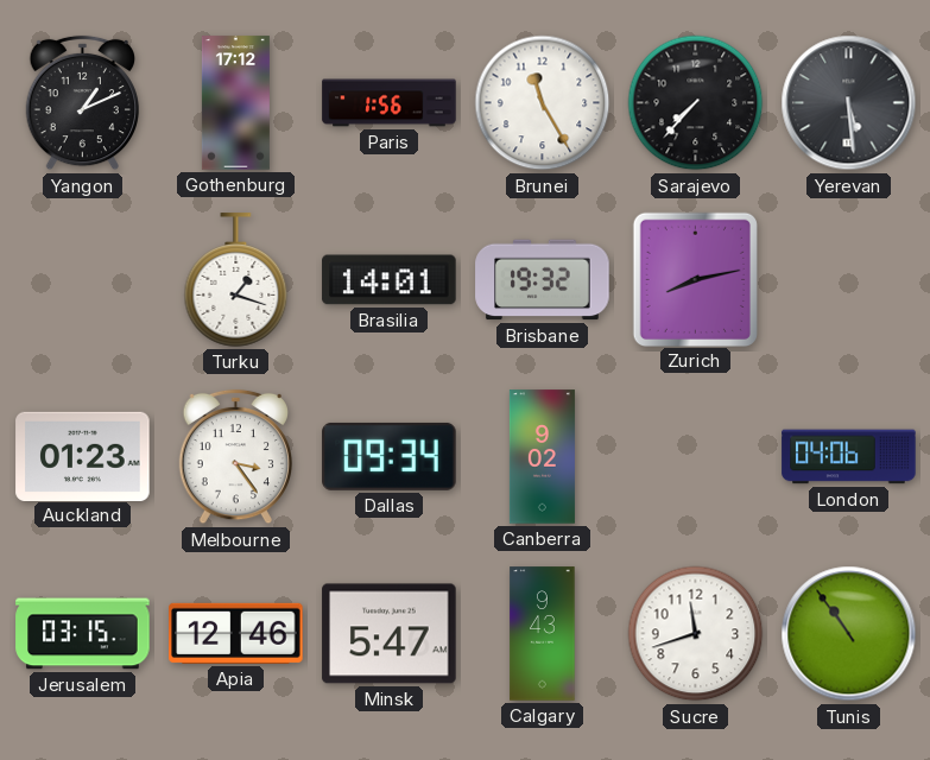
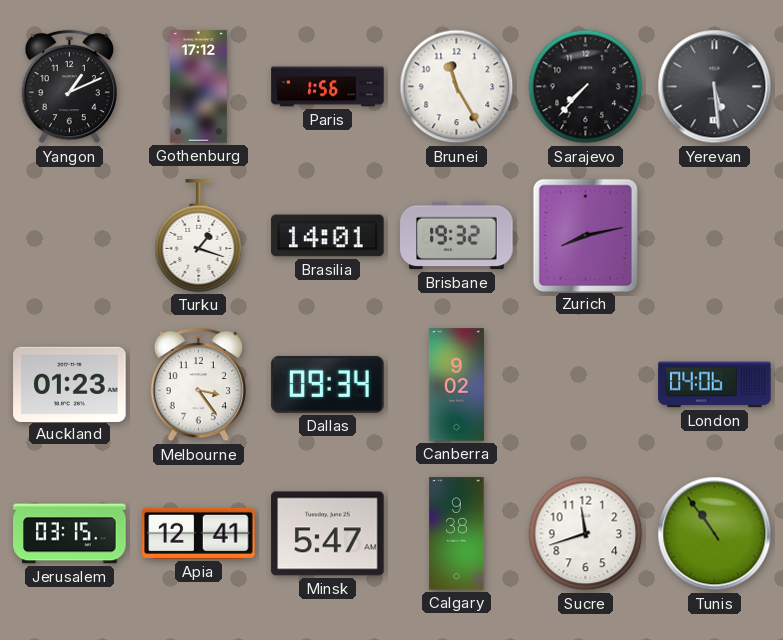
Apia: 12:46 -> 12:41 (199, 533)
Calgary: 9:43 -> 9:38 (457, 534)
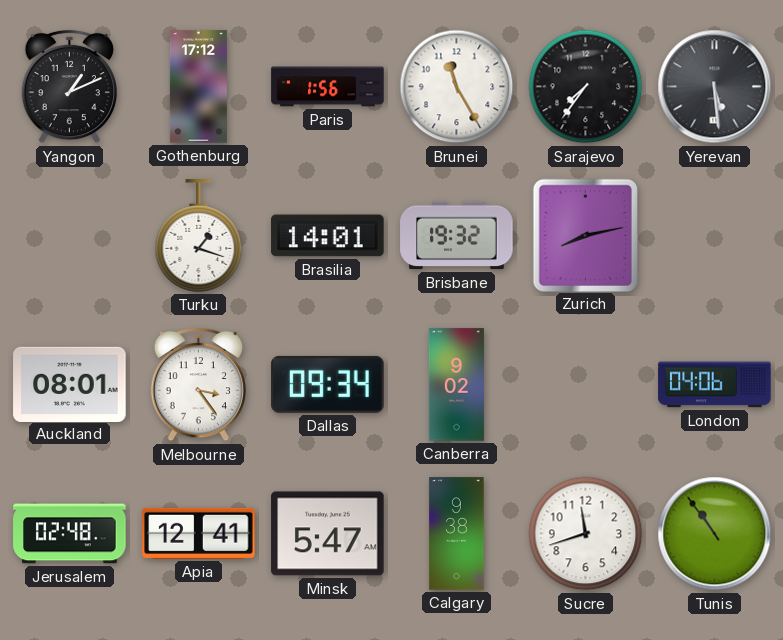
Sarajevo: 7:37 -> 7:36 (586, 87)
Auckland: 01:23 -> 08:01 (70, 384)
Jerusalem: 03:15 -> 02:48 (70, 534)
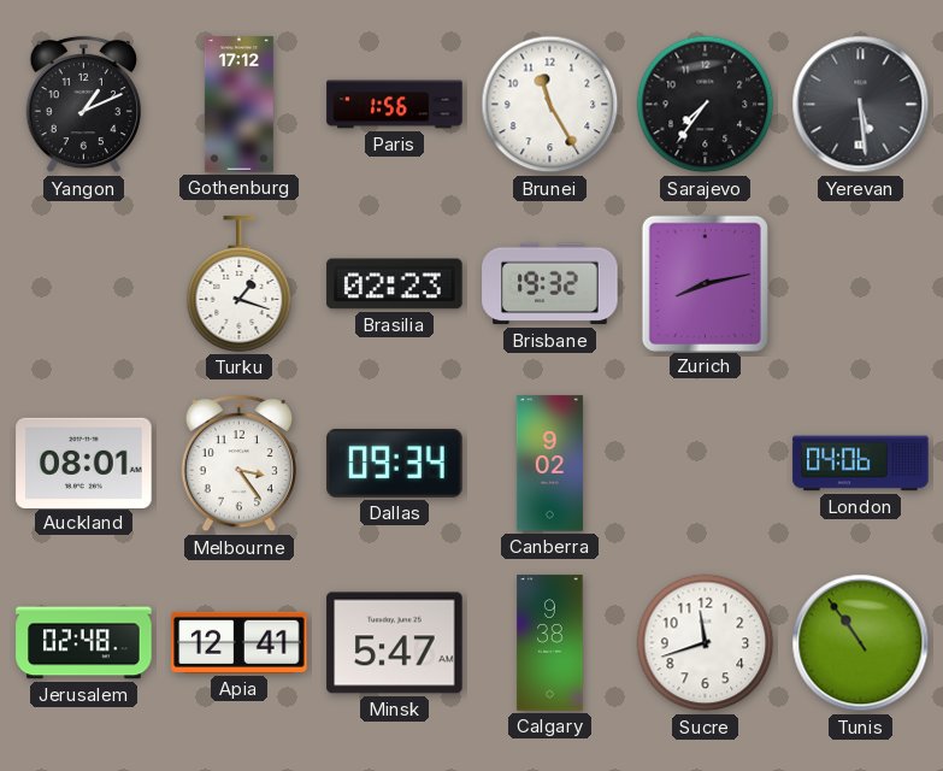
Brasilia: 14:01 -> 02:23 (395, 284)
